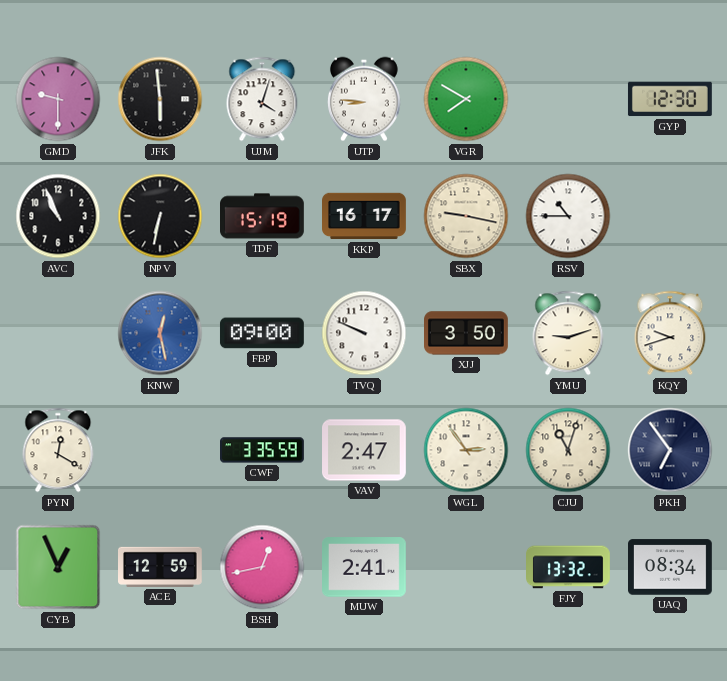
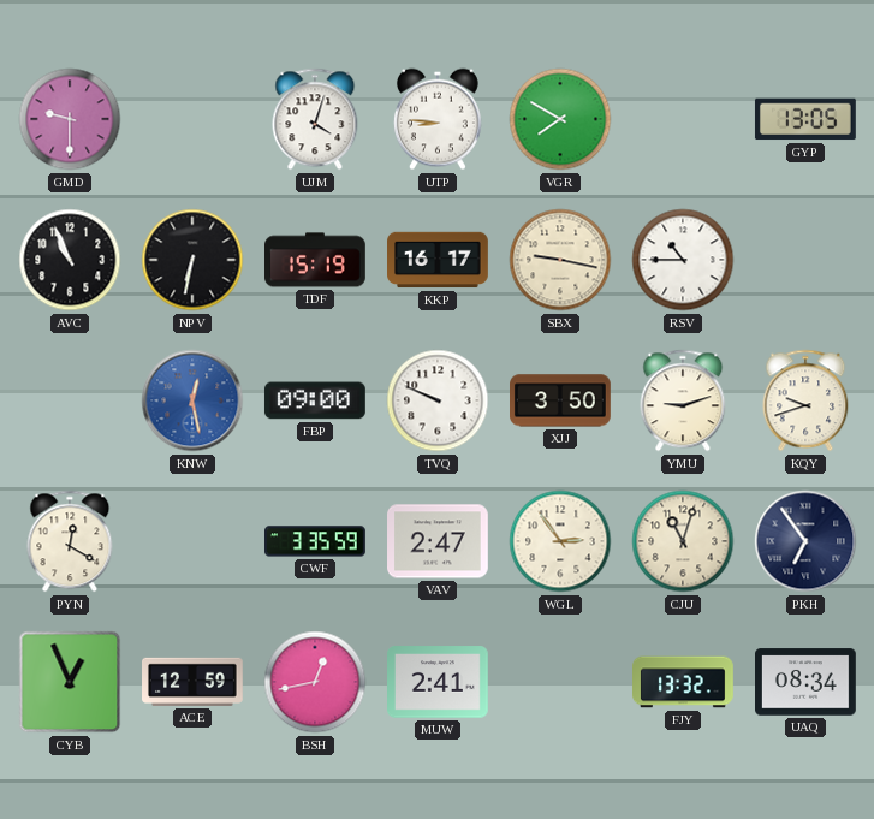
JFK: 5:59 -> none (160, 99)
GYP: 12:30 -> 13:05 (805, 119)
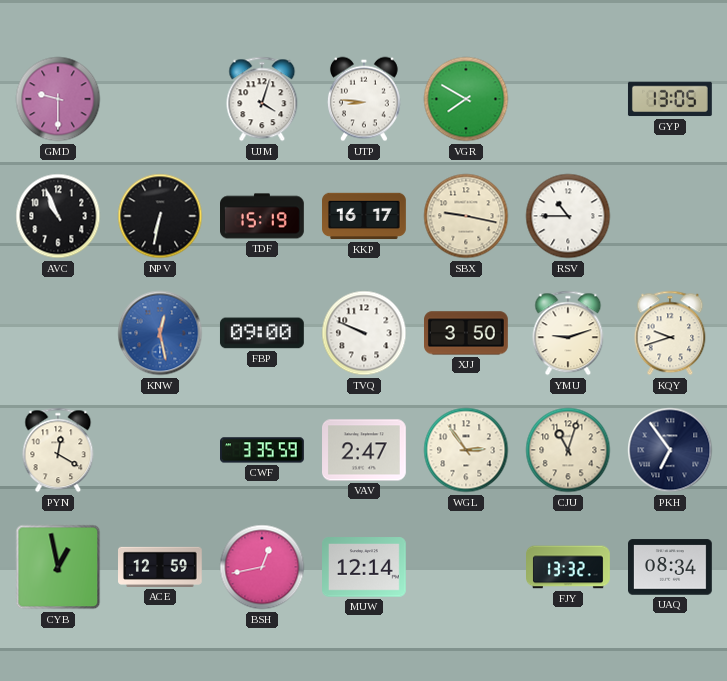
CYB: 12:56 -> 12:58 (58, 567)
MUW: 2:41 -> 12:14 (365, 567)
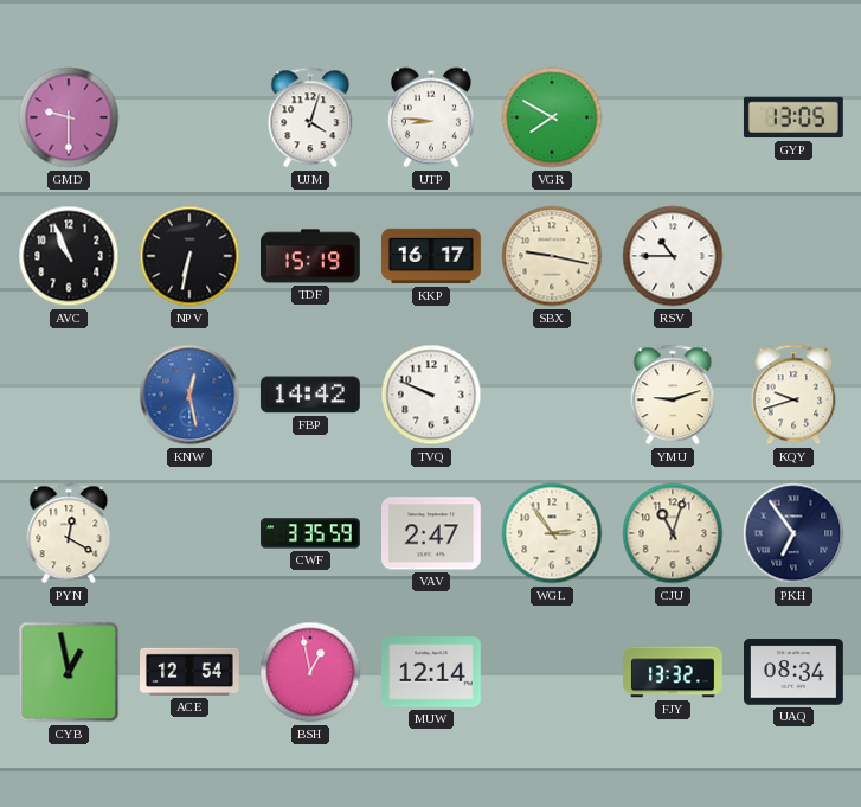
FBP: 09:00 -> 14:42 (310, 395)
XJJ: 3:50 -> none (467, 333)
ACE: 12:59 -> 12:54 (191, 672)
BSH: 12:43 -> 12:58 (310, 672)
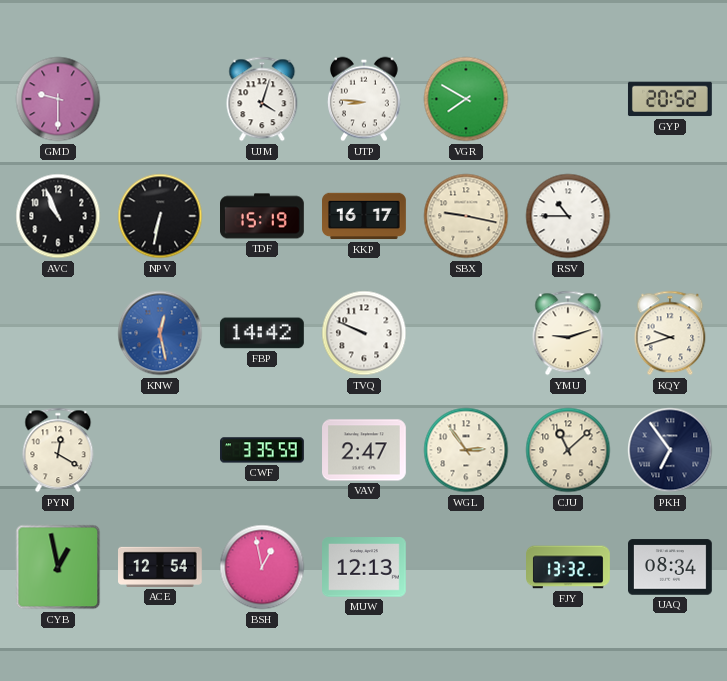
GYP: 13:05 -> 20:52 (670, 99)
CJU: 11:03 -> 11:08 (568, 450)
MUW: 12:14 -> 12:13 (365, 567)
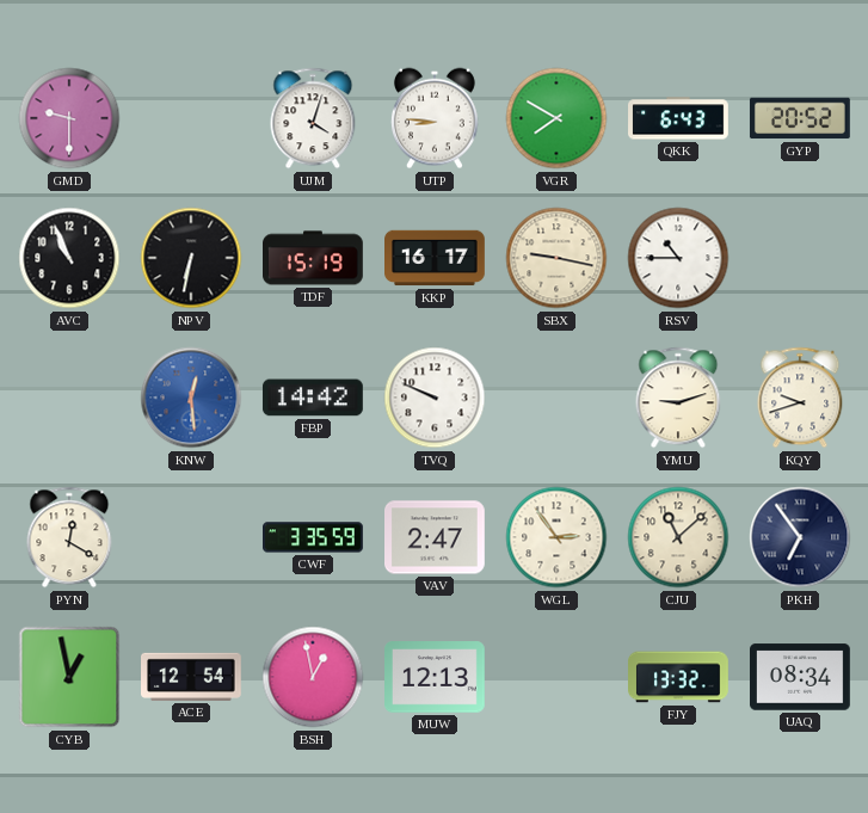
QKK: none -> 6:43 (679, 118)
KNW: 12:28 -> 12:29 (191, 398)
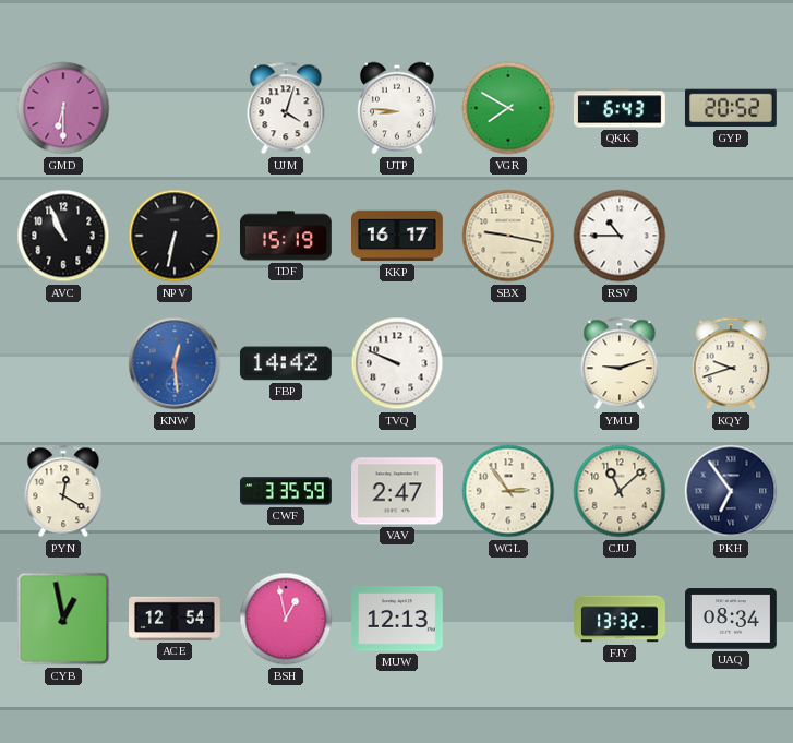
GMD: 9:30 -> 6:30 (63, 108)
